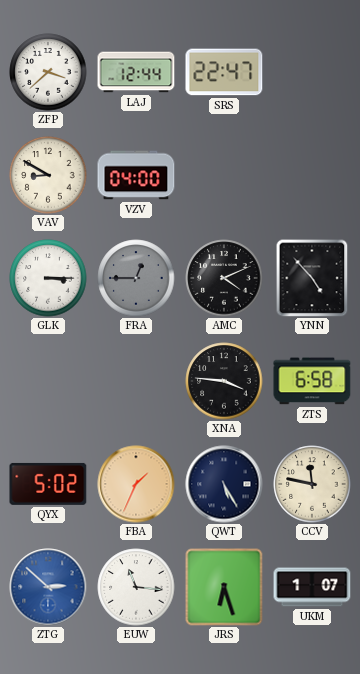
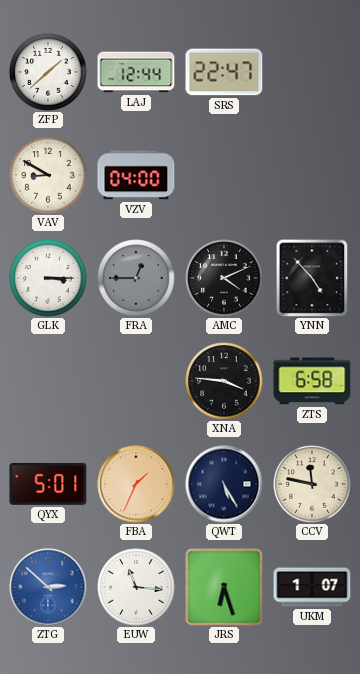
ZFP: 3:38 -> 1:38 (48, 72)
QYX: 5:02 -> 5:01 (48, 484)
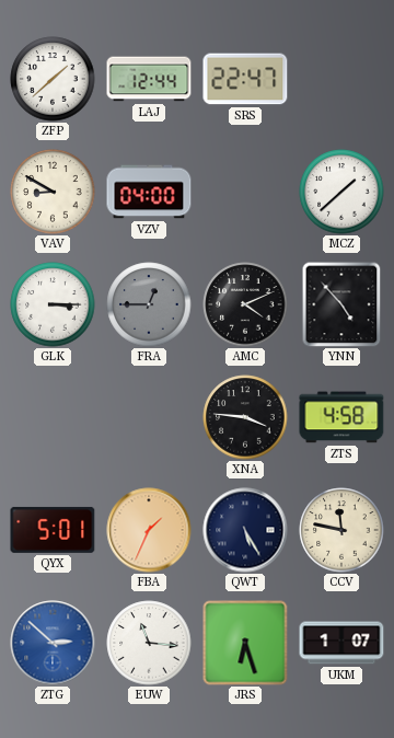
MCZ: none -> 1:38 (341, 192)
ZTS: 6:58 -> 4:58 (341, 417)
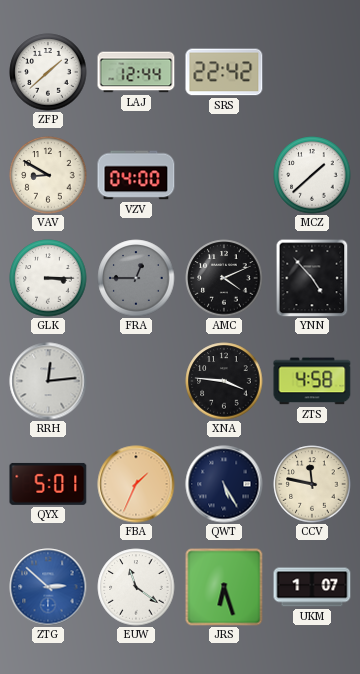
SRS: 22:47 -> 22:42 (224, 72)
RRH: none -> 12:14 (48, 381)
EUW: 11:16 -> 11:21 (136, 587)
